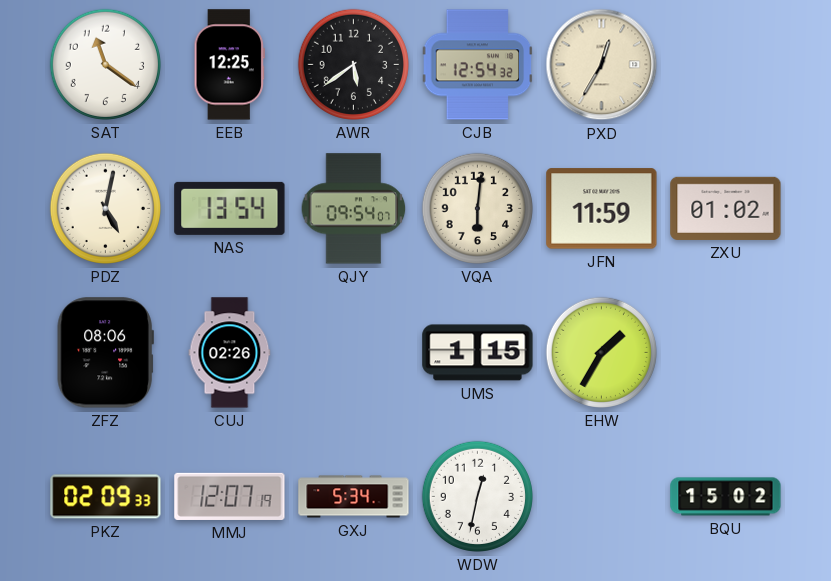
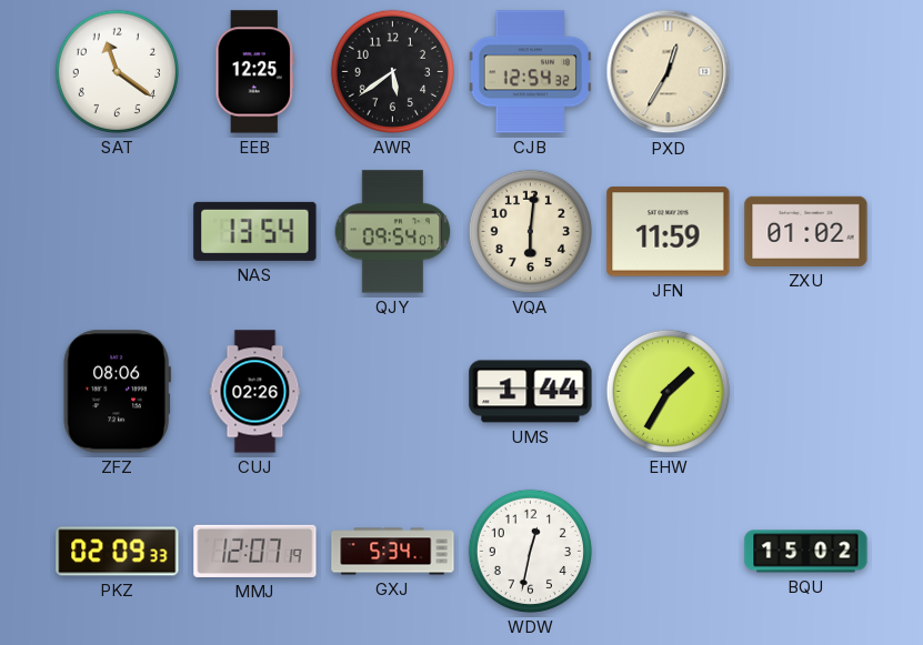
PDZ: 5:02 -> none (105, 208)
UMS: 1:15 -> 1:44 (531, 392)
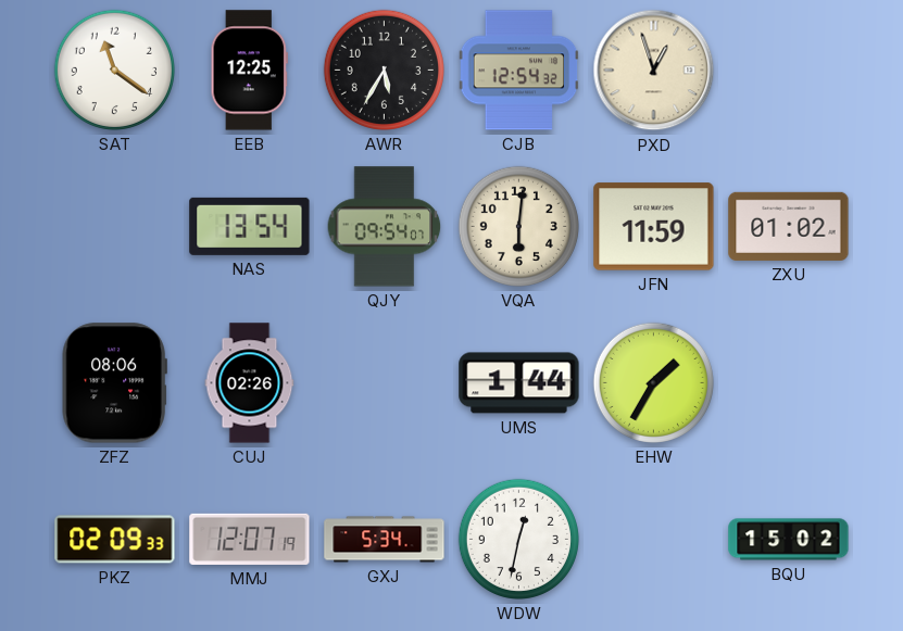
AWR: 5:39 -> 5:35 (384, 70)
PXD: 12:35 -> 12:57 (654, 71)
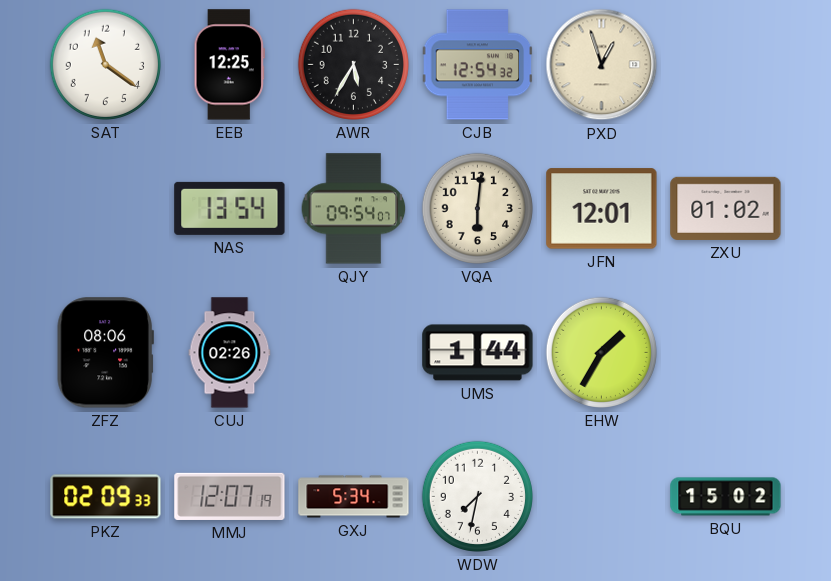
JFN: 11:59 -> 12:01 (602, 209)
WDW: 12:32 -> 7:32 (477, 496)
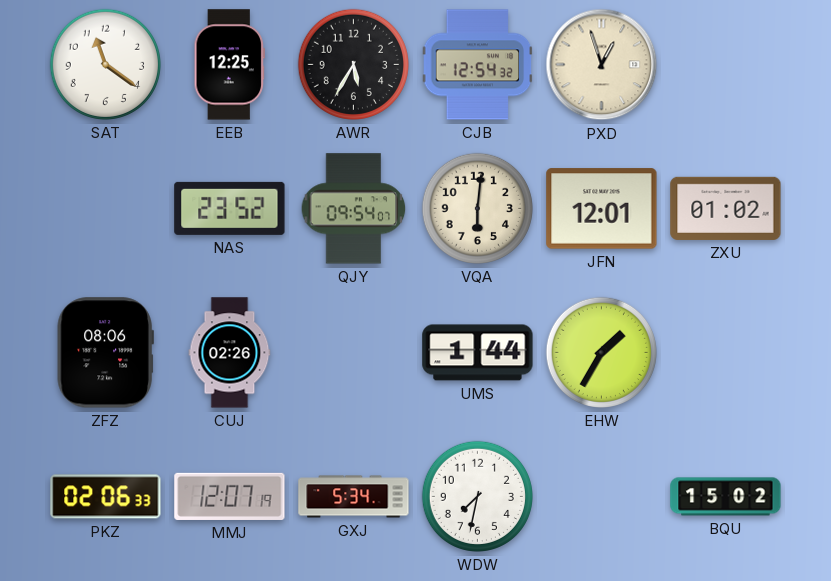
NAS: 13:54 -> 23:52 (230, 208)
PKZ: 02:09 -> 02:06 (106, 497)
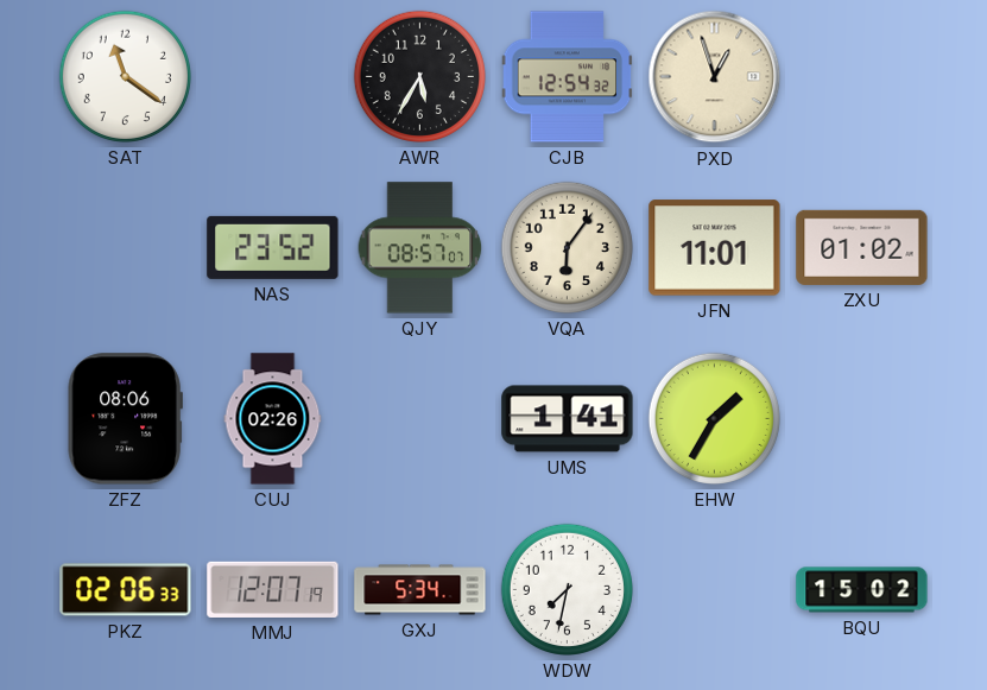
EEB: 12:25 -> none (230, 65)
QJY: 09:54 -> 08:57 (420, 248)
VQA: 6:01 -> 6:06 (567, 247)
JFN: 12:01 -> 11:01 (715, 248)
UMS: 1:44 -> 1:41 (568, 419)
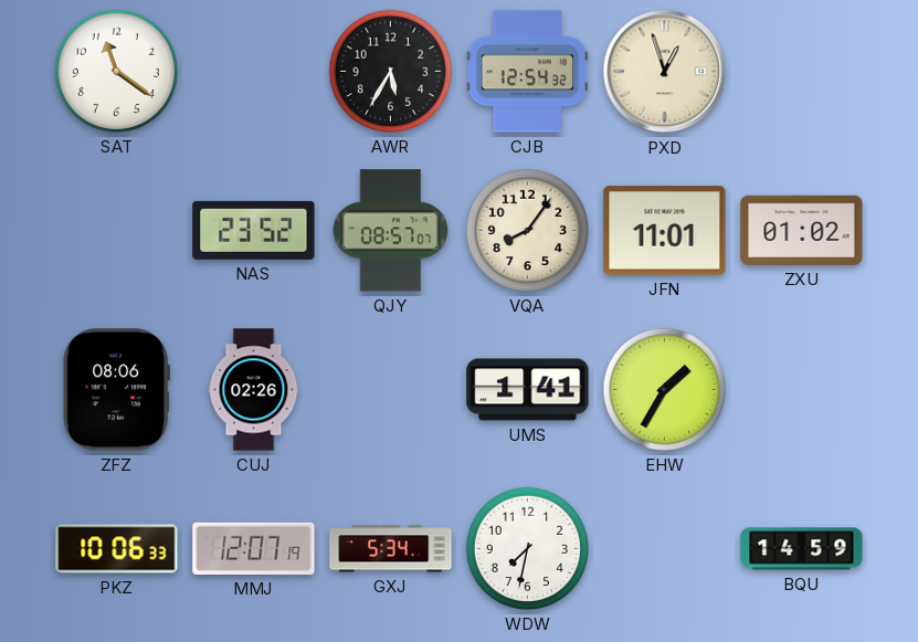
VQA: 6:06 -> 8:06 (527, 230)
PKZ: 02:06 -> 10:06 (117, 549)
BQU: 15:02 -> 14:59 (802, 549)
